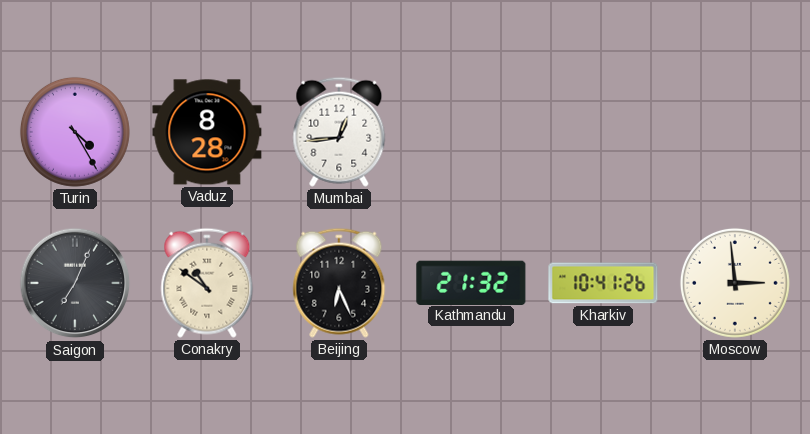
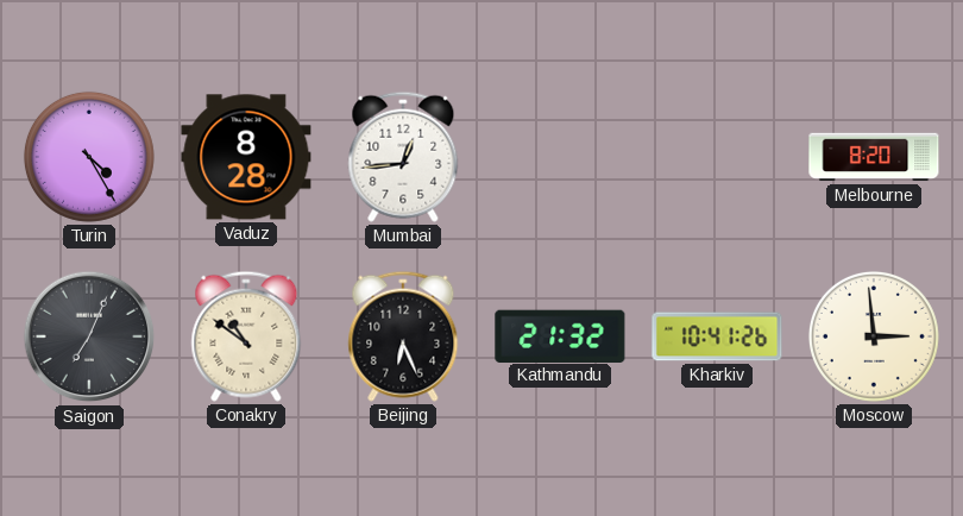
Melbourne: none -> 8:20 (874, 157)
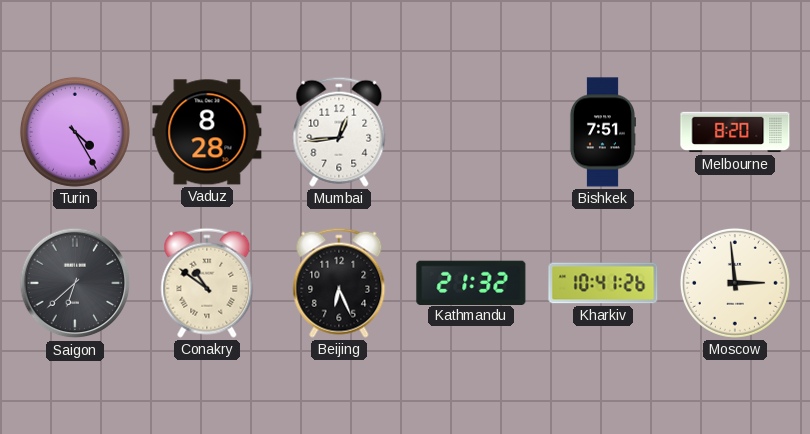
Bishkek: none -> 7:51 (602, 132)
Saigon: 7:04 -> 6:38 (75, 283)
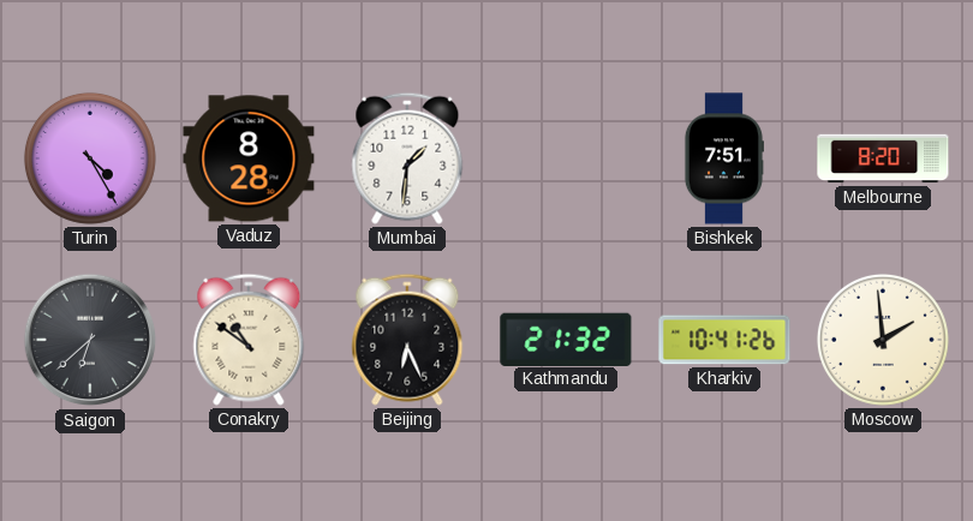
Mumbai: 12:44 -> 1:31 (407, 158)
Moscow: 2:59 -> 1:59 (883, 340)
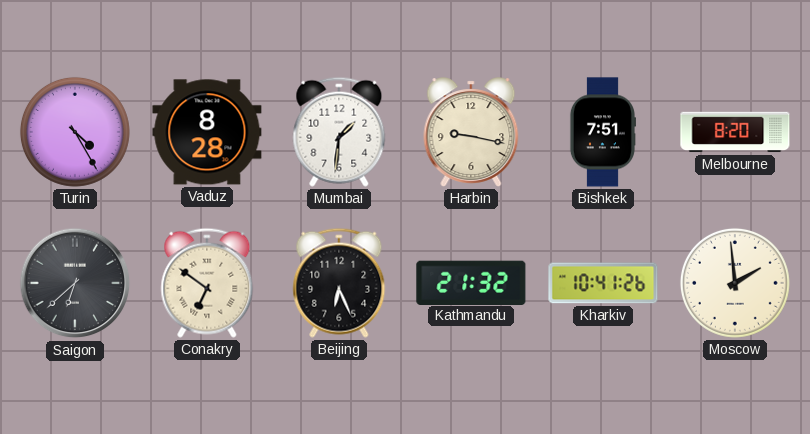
Harbin: none -> 9:17 (471, 132)
Conakry: 10:51 -> 6:51 (207, 283)
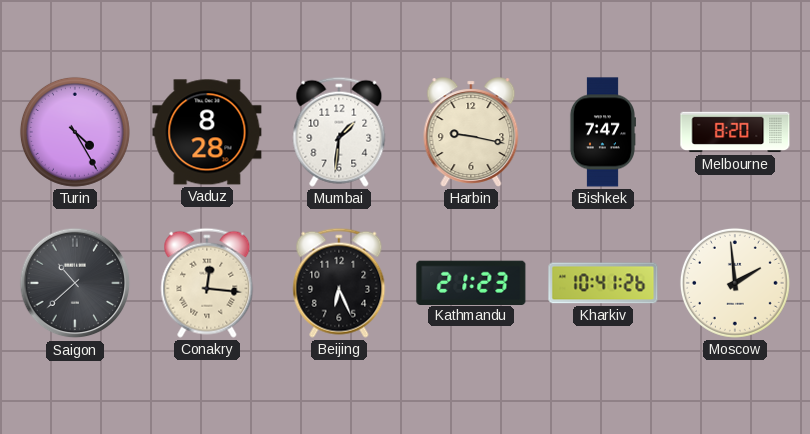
Bishkek: 7:51 -> 7:47 (602, 132)
Saigon: 6:38 -> 10:38 (75, 283)
Conakry: 6:51 -> 12:16 (207, 283)
Kathmandu: 21:32 -> 21:23 (471, 282)
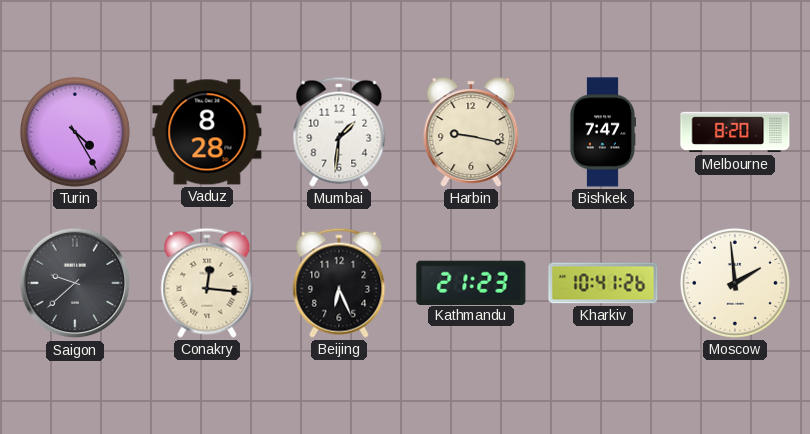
Saigon: 10:38 -> 9:38 (75, 283)
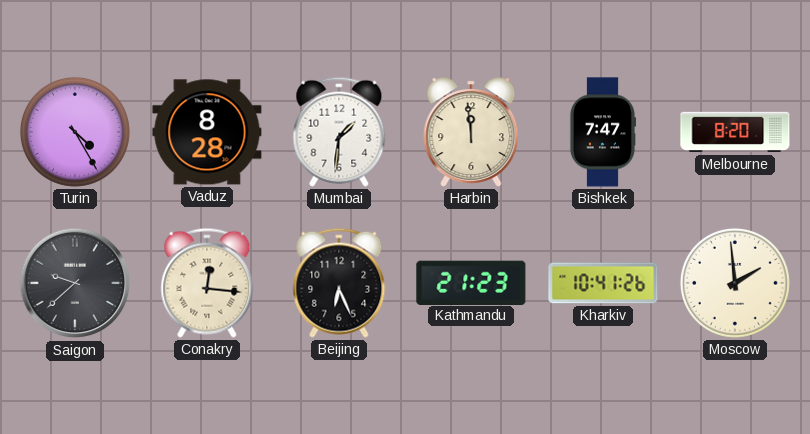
Harbin: 9:17 -> 11:59 (471, 132)
